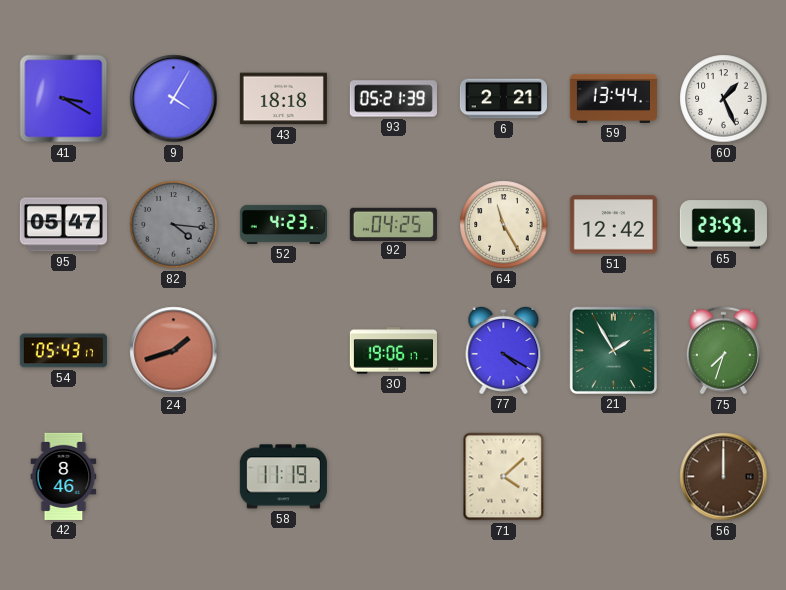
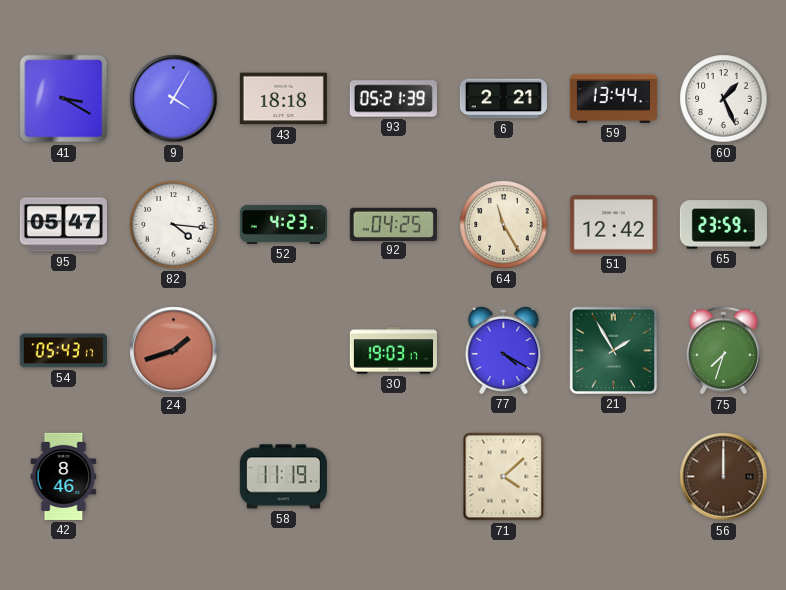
82 dial: grey -> white (174, 225)
30: 19:06 -> 19:03 (393, 351)
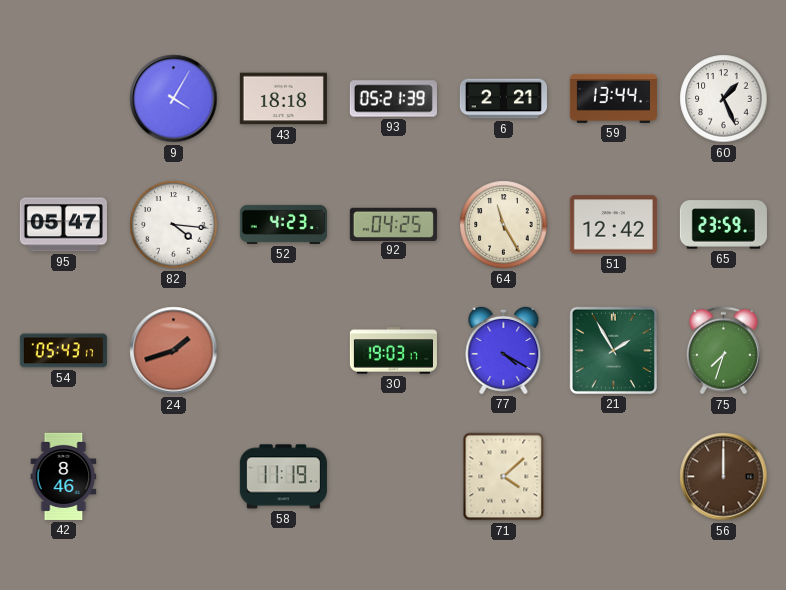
41: 3:20 -> none (64, 99)
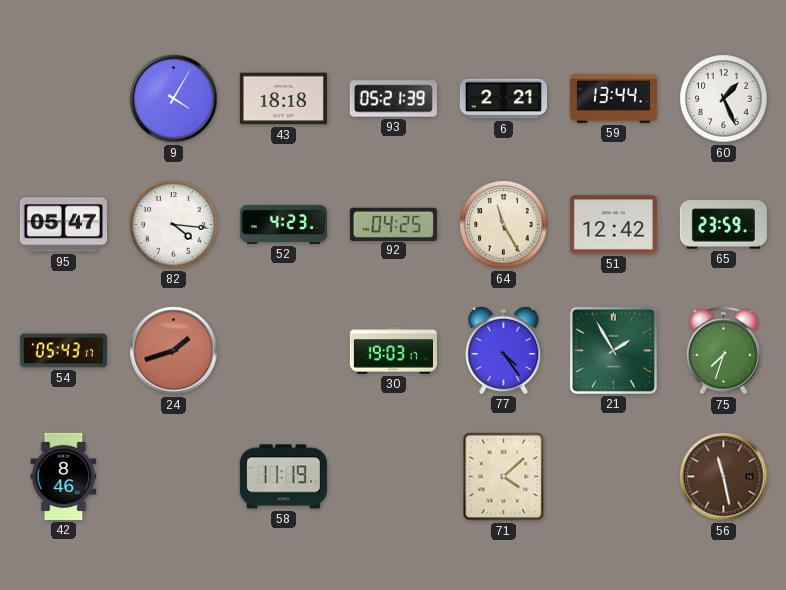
77: 4:20 -> 4:24 (504, 350)
56: 12:00 -> 11:28 (724, 477)
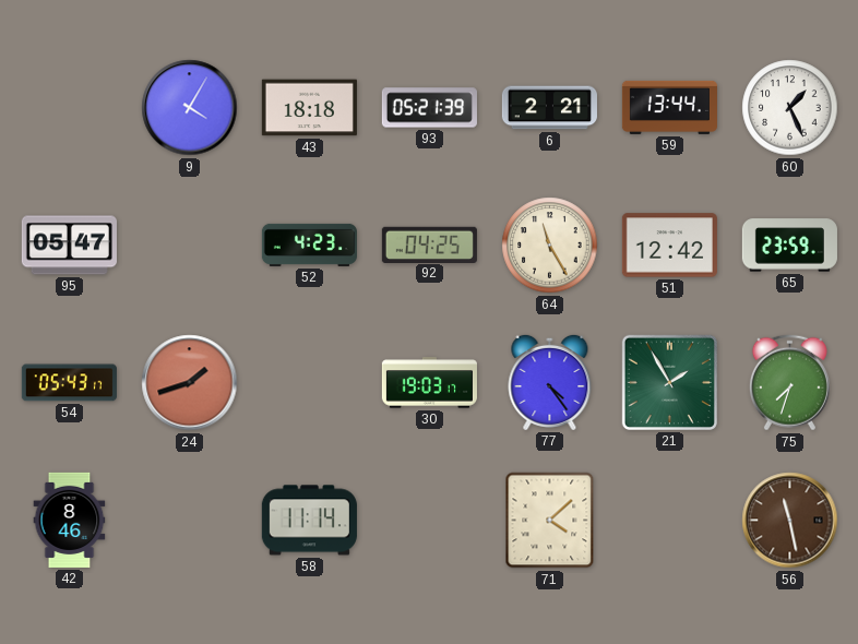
82: 4:16 -> none (174, 225)
58: 11:19 -> 11:14 (309, 521)
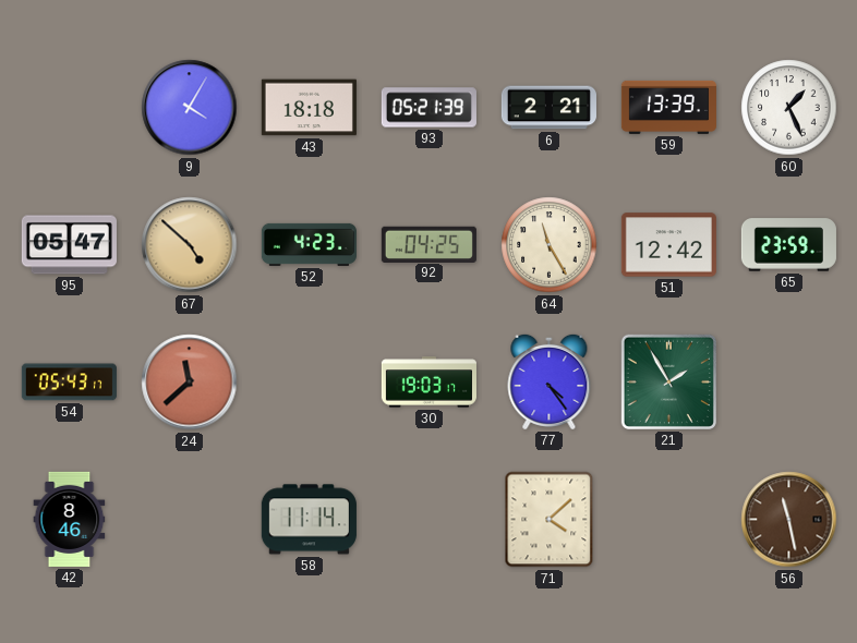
59: 13:44 -> 13:39 (668, 107)
67: none -> 4:52 (190, 245)
24: 1:42 -> 11:38 (190, 383)
75: 7:33 -> none (789, 383)
